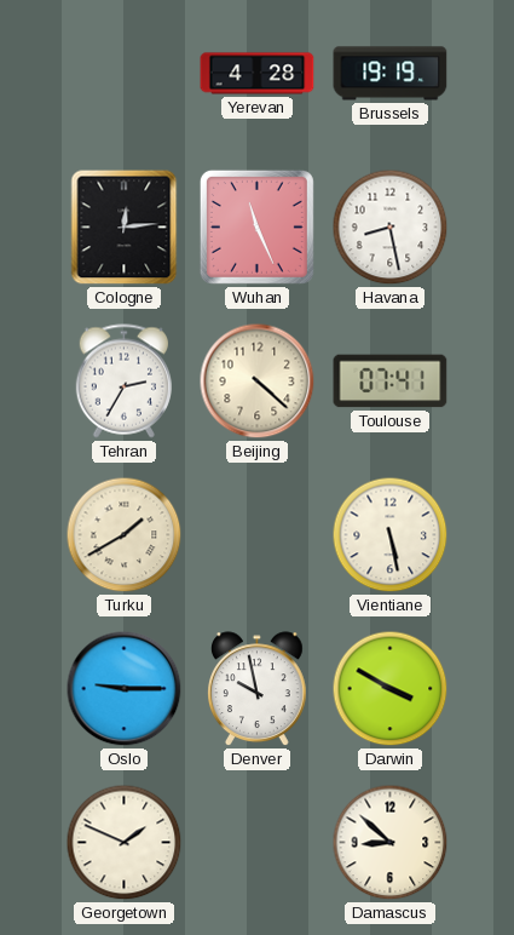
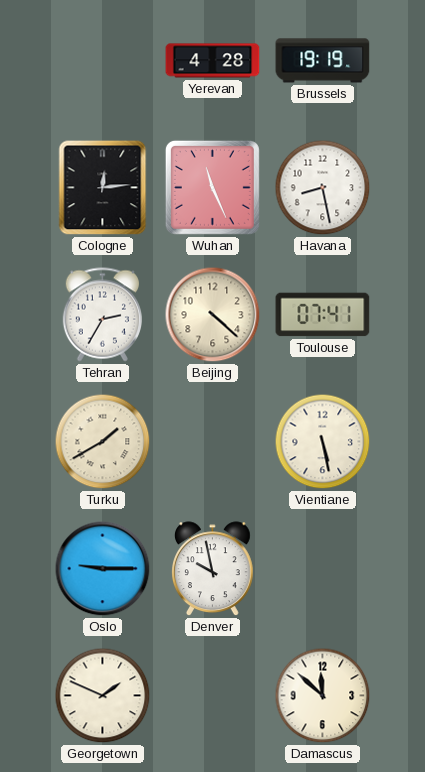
Darwin: 3:50 -> none (391, 689)
Damascus: 8:52 -> 11:52 (323, 696)
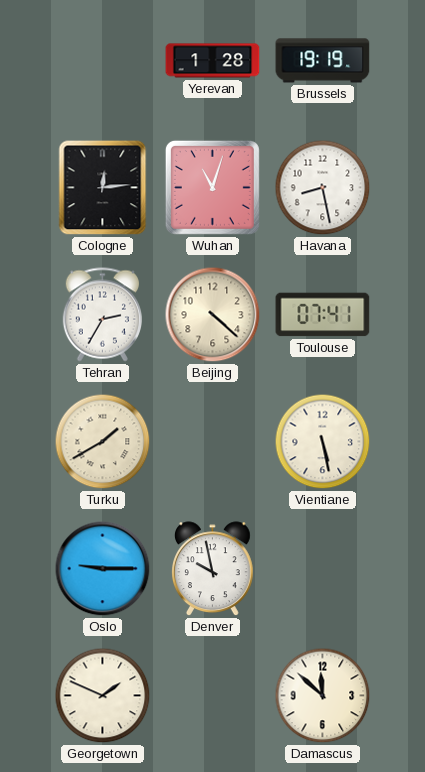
Yerevan: 4:28 -> 1:28 (213, 61)
Wuhan: 11:26 -> 11:03 (212, 187)
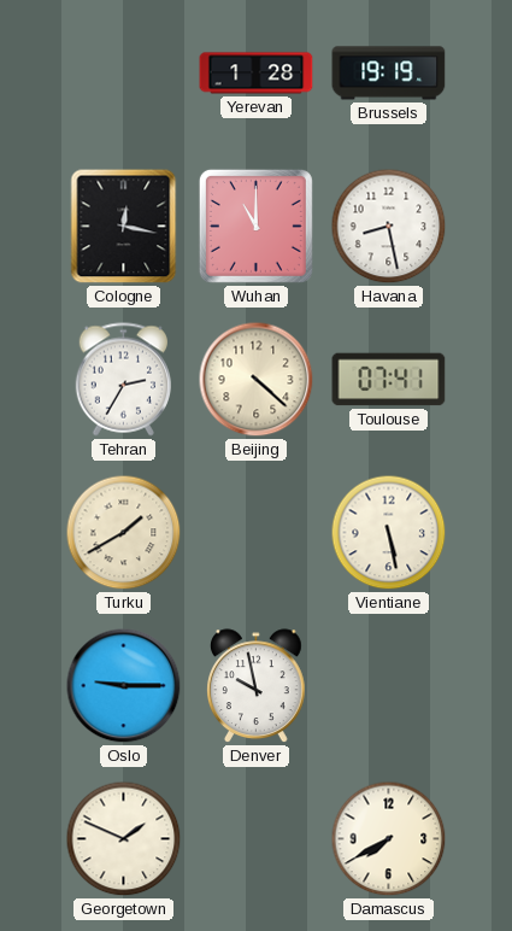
Cologne: 12:14 -> 12:17 (124, 227)
Wuhan: 11:03 -> 11:00 (255, 226)
Damascus: 11:52 -> 7:40 (389, 839)
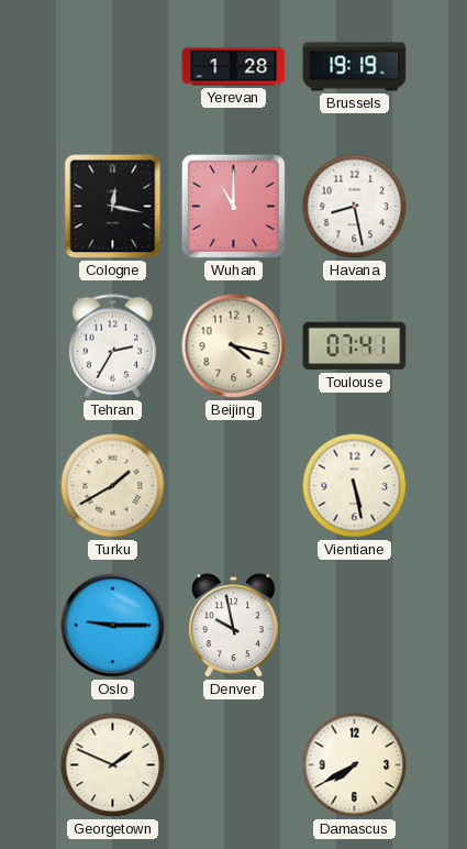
Beijing: 4:22 -> 4:17 (234, 346)
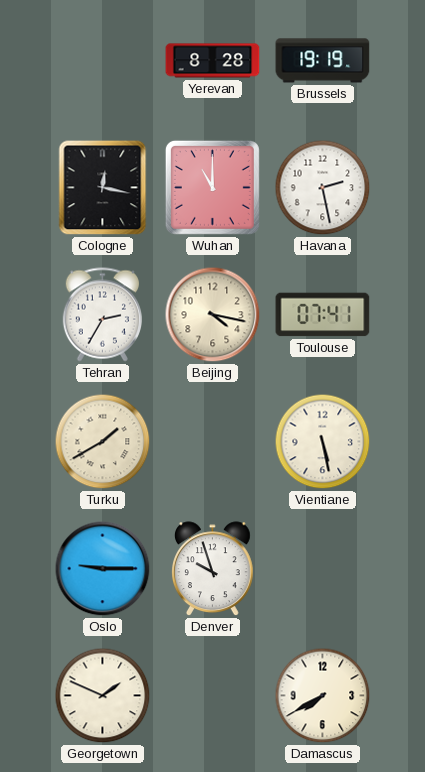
Yerevan: 1:28 -> 8:28 (213, 61)
Havana: 8:28 -> 2:28 (323, 188)
Denver: 9:58 -> 9:57 (213, 569)
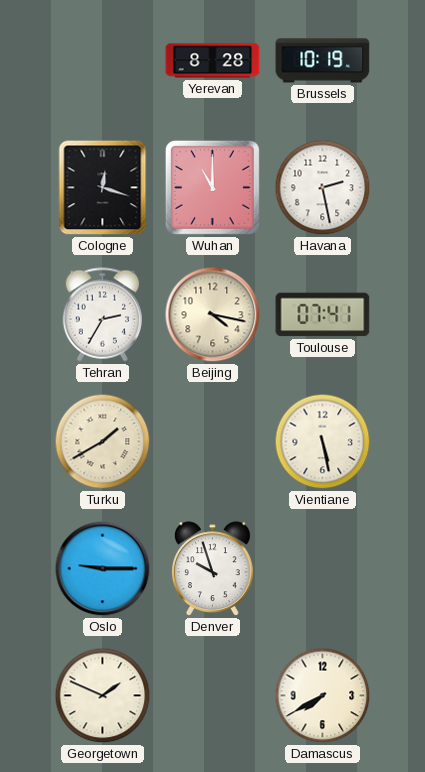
Brussels: 19:19 -> 10:19 (323, 61)
Cologne: 12:17 -> 12:18 (103, 188)
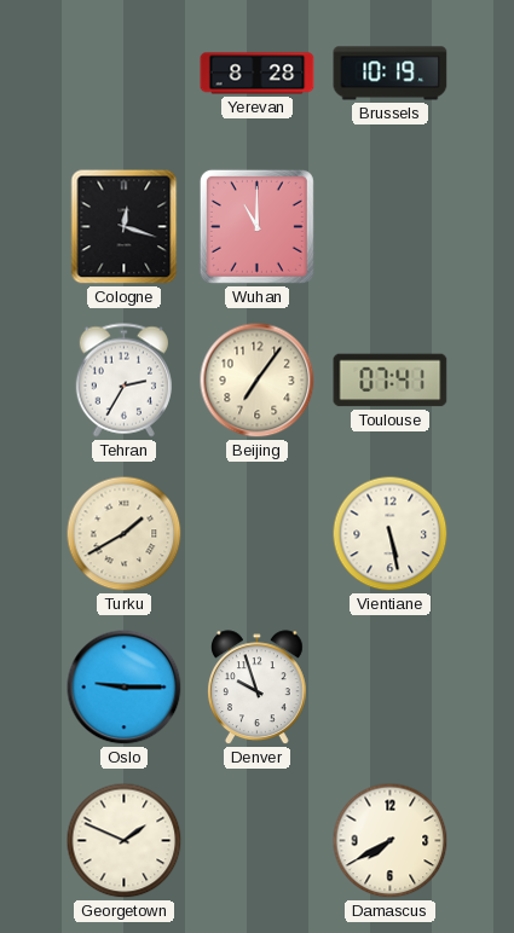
Havana: 2:28 -> none (323, 188)
Beijing: 4:17 -> 7:06 (258, 381)
